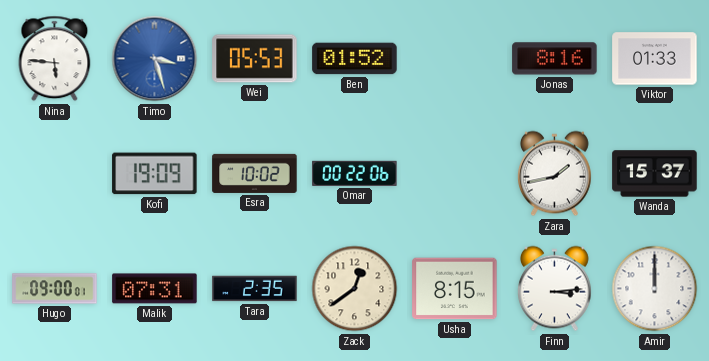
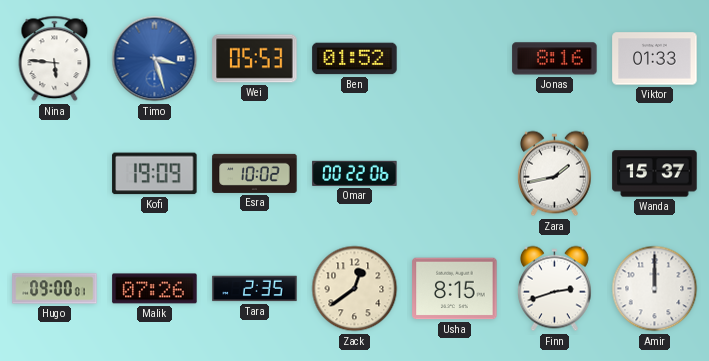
Malik: 07:31 -> 07:26 (155, 289)
Finn: 3:14 -> 2:42 (554, 289)
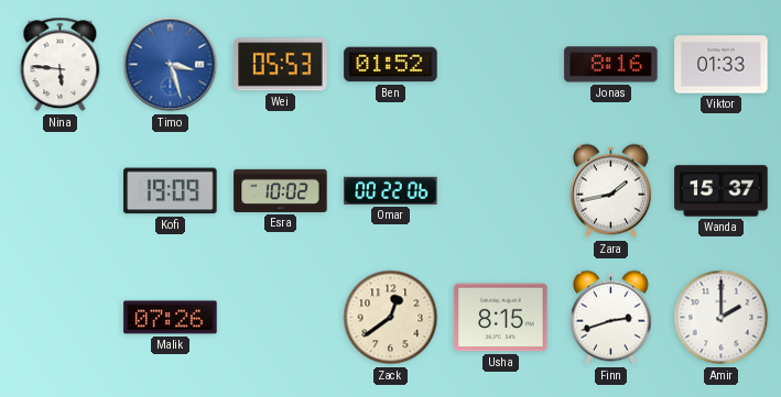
Hugo: 09:00 -> none (55, 289)
Tara: 2:35 -> none (255, 289)
Amir: 12:00 -> 2:00 (722, 318)
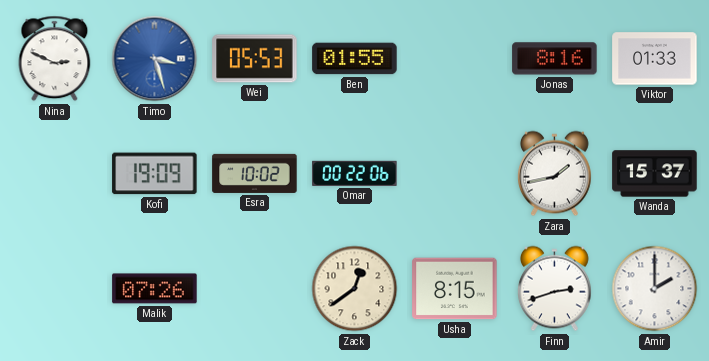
Nina: 5:46 -> 2:49 (55, 59)
Ben: 01:52 -> 01:55 (355, 59)
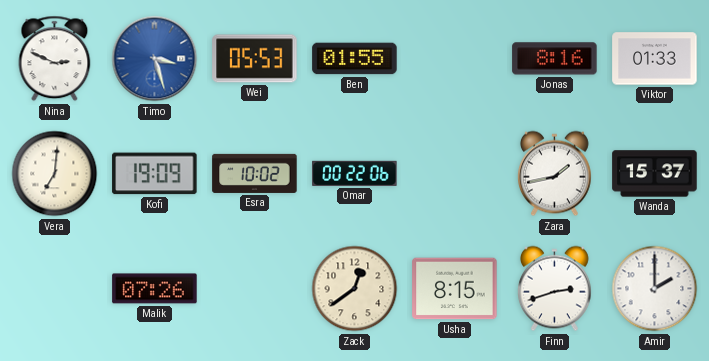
Vera: none -> 7:01 (55, 174)
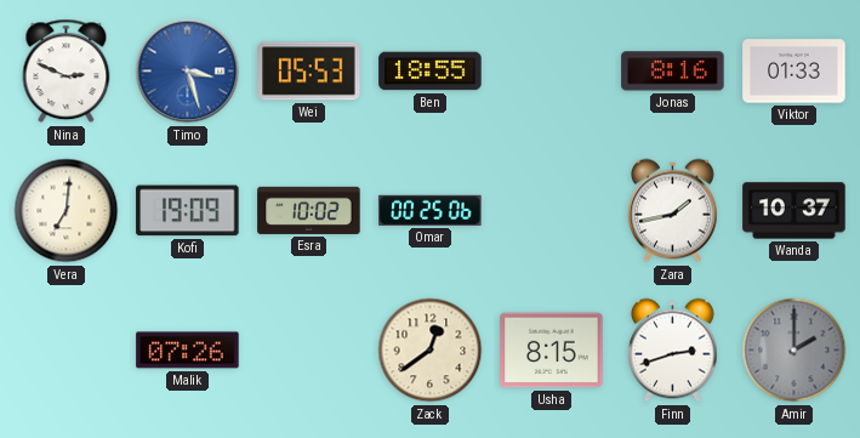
Ben: 01:55 -> 18:55 (431, 72)
Omar: 00:22 -> 00:25 (431, 210)
Wanda: 15:37 -> 10:37 (794, 211)
Amir dial: white -> grey (794, 351)
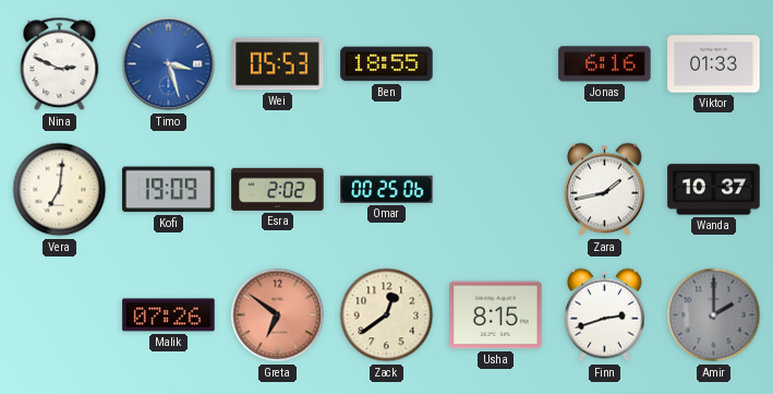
Jonas: 8:16 -> 6:16 (605, 64)
Esra: 10:02 -> 2:02 (278, 189)
Greta: none -> 6:51 (278, 315)
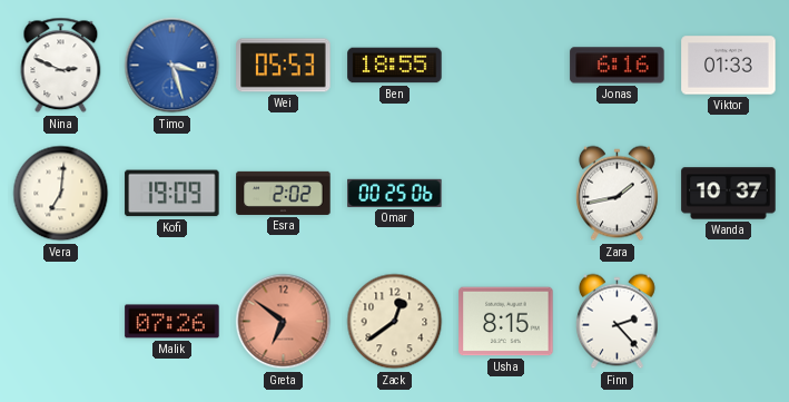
Finn: 2:42 -> 2:23 (617, 322)
Amir: 2:00 -> none (714, 315)
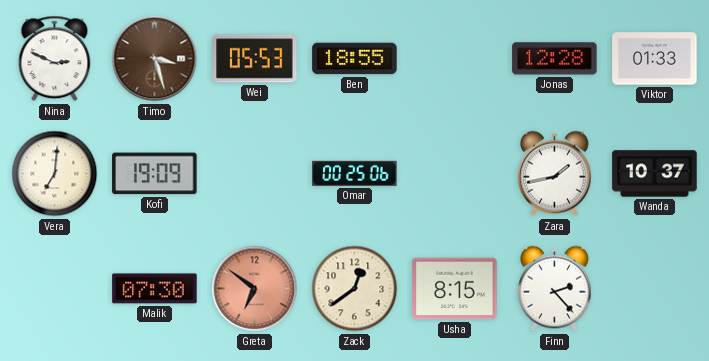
Timo dial: blue -> brown (155, 59)
Jonas: 6:16 -> 12:28 (555, 59)
Esra: 2:02 -> none (284, 193)
Malik: 07:26 -> 07:30 (155, 289)
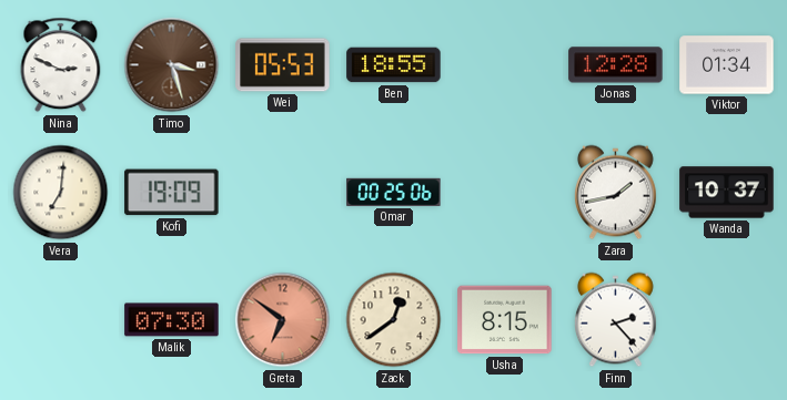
Viktor: 01:33 -> 01:34 (727, 65)
